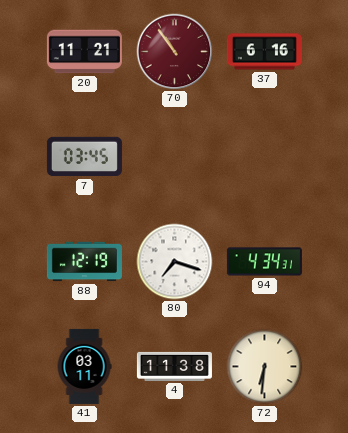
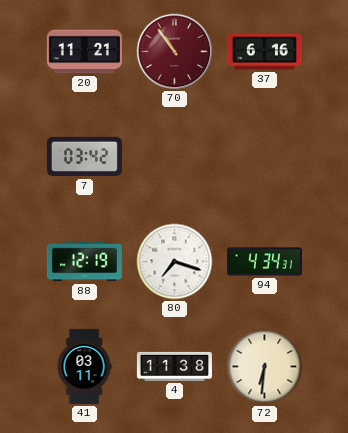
7: 03:45 -> 03:42 (84, 157)
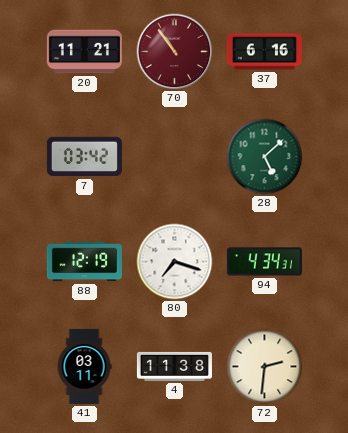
28: none -> 5:08 (265, 157)
72: 6:31 -> 2:31 (265, 367)
